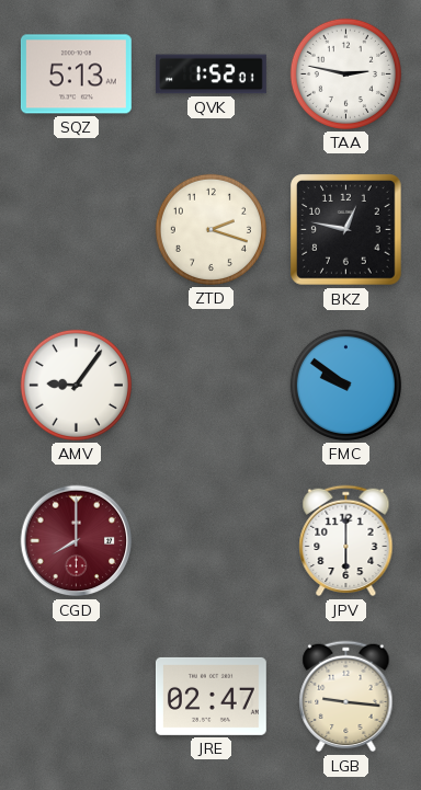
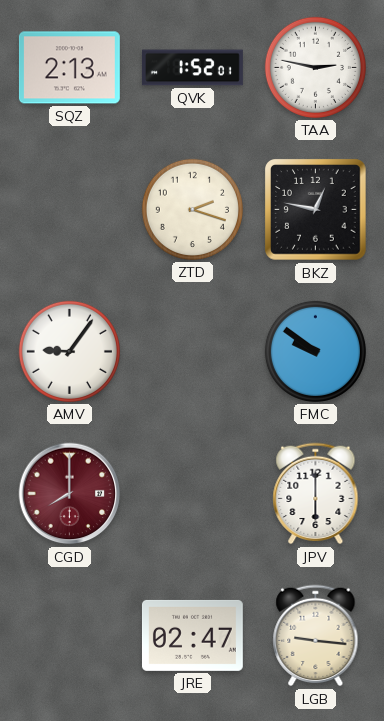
SQZ: 5:13 -> 2:13 (69, 68)
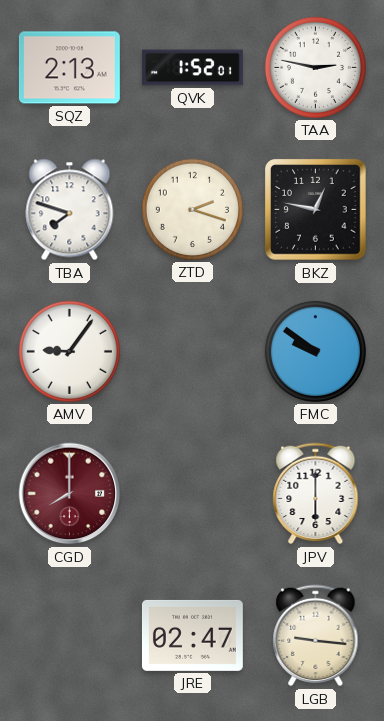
TBA: none -> 7:48 (70, 210)
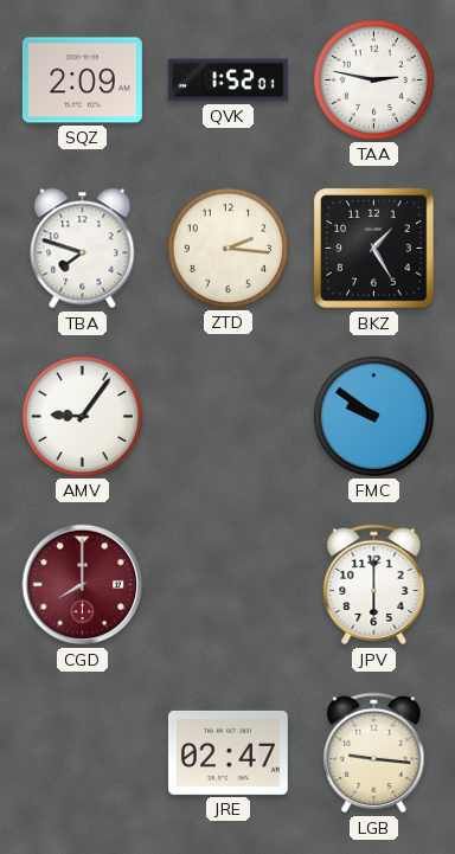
SQZ: 2:13 -> 2:09 (82, 81)
ZTD: 2:18 -> 2:16 (227, 248)
BKZ: 12:47 -> 1:25 (374, 249)
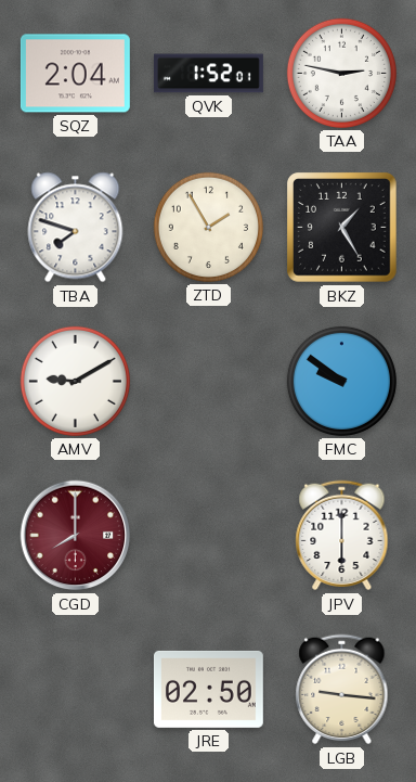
SQZ: 2:09 -> 2:04 (75, 74)
ZTD: 2:16 -> 1:55 (208, 227)
AMV: 9:06 -> 9:10 (75, 381)
JRE: 02:47 -> 02:50 (208, 689)
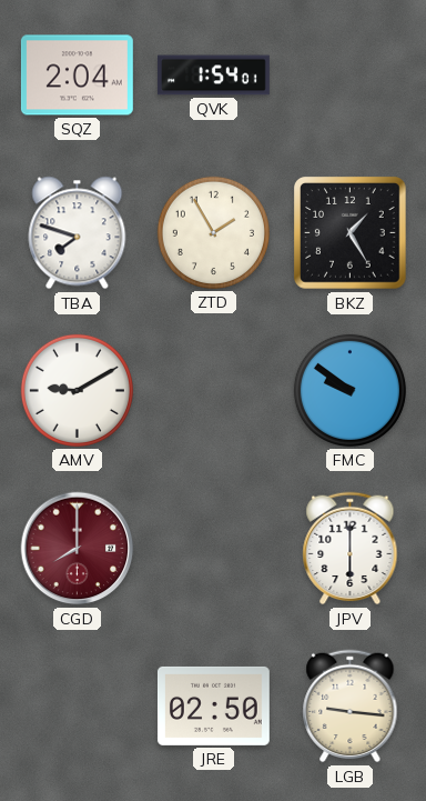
QVK: 1:52 -> 1:54 (213, 76)
TAA: 2:47 -> none (341, 73)
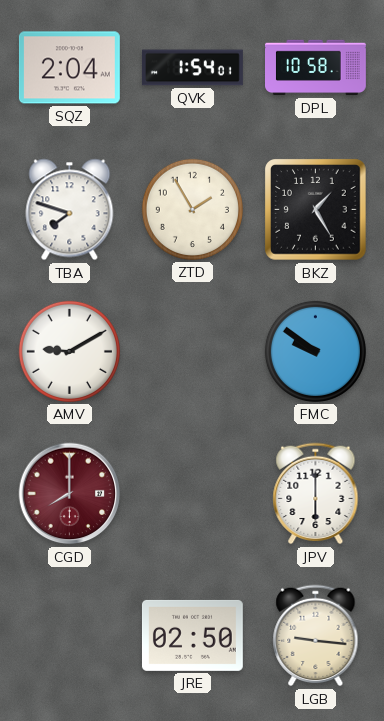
DPL: none -> 10:58 (316, 68)
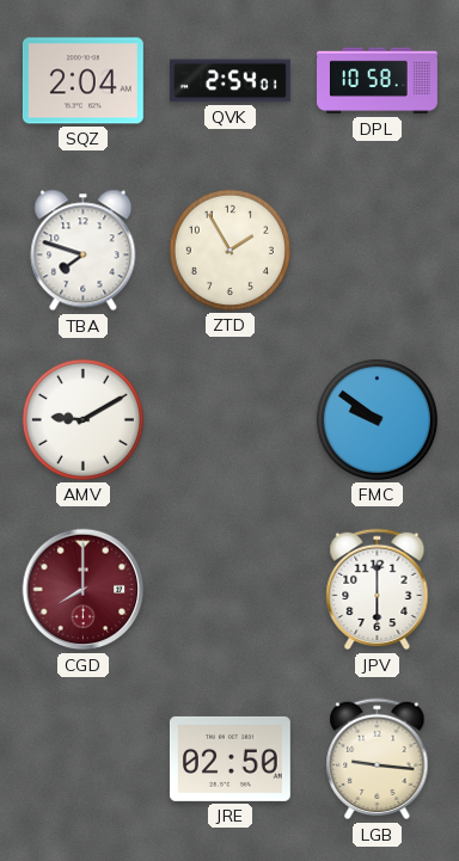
QVK: 1:54 -> 2:54 (229, 81)
BKZ: 1:25 -> none (316, 210)
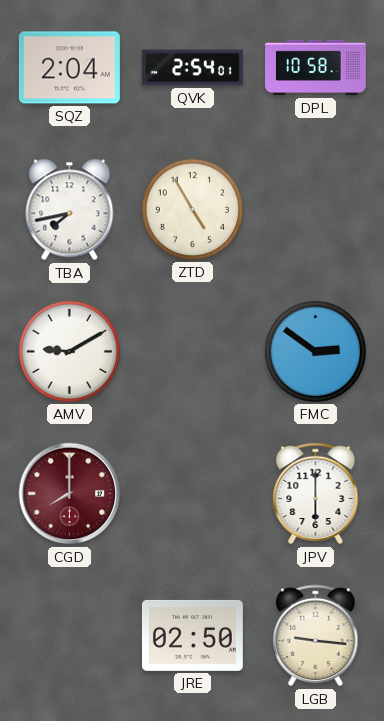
TBA: 7:48 -> 7:43 (70, 210)
ZTD: 1:55 -> 4:55 (192, 209)
FMC: 9:51 -> 2:51 (315, 351)
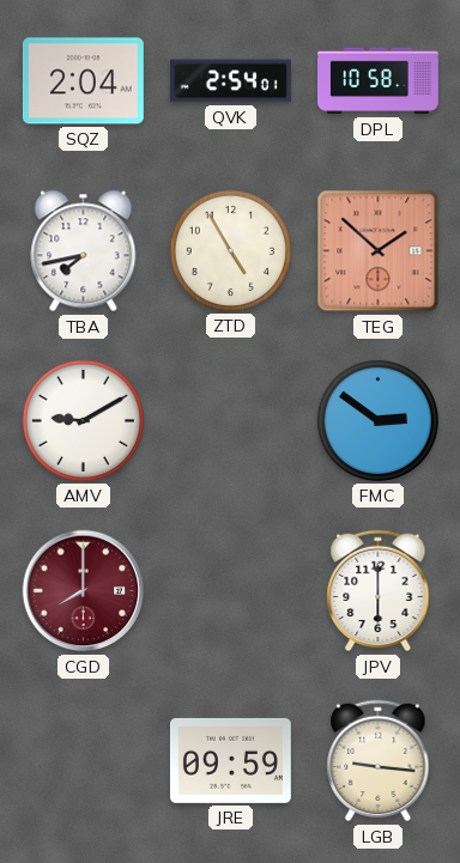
TEG: none -> 1:52 (379, 251)
JRE: 02:50 -> 09:59 (230, 760)
